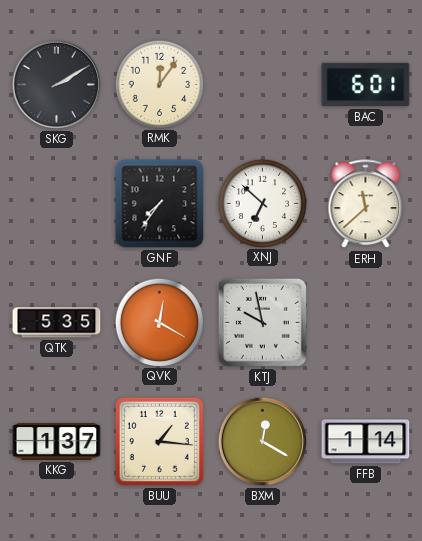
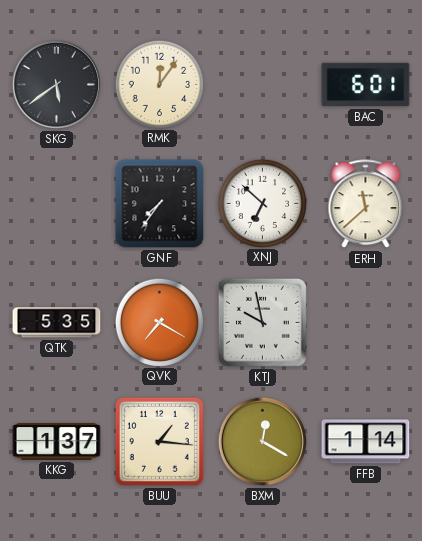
SKG: 2:10 -> 5:39 (56, 84)
QVK: 12:20 -> 7:20 (159, 322)
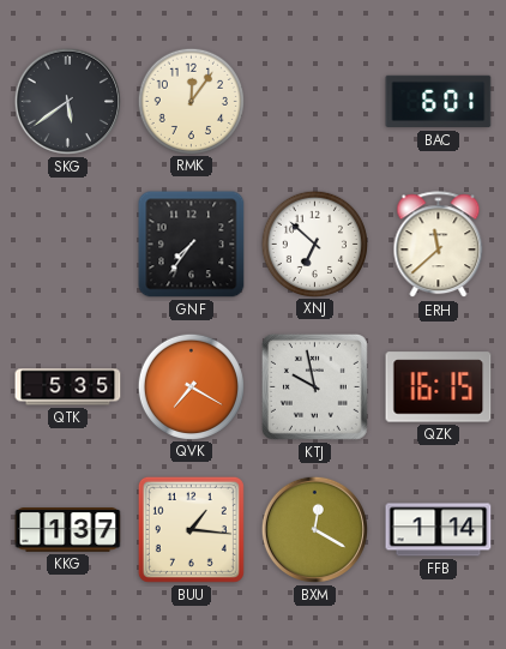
QZK: none -> 16:15 (439, 387)
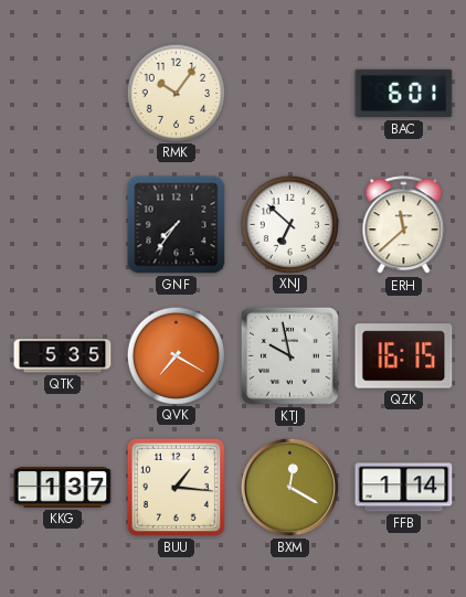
SKG: 5:39 -> none (67, 101)
RMK: 12:06 -> 10:06 (176, 93)
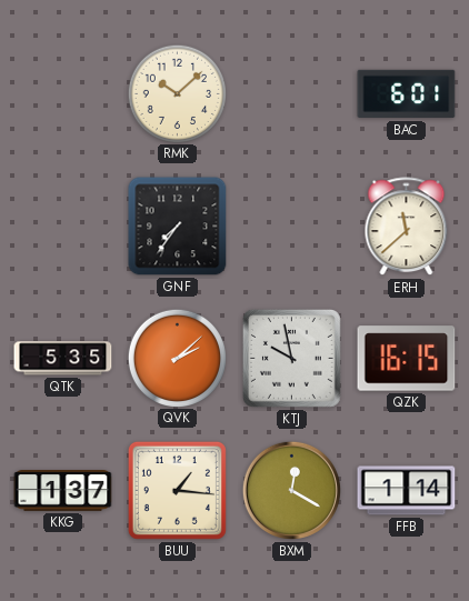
RMK: 10:06 -> 10:08 (177, 93)
XNJ: 6:52 -> none (289, 224)
QVK: 7:20 -> 2:08 (177, 358)
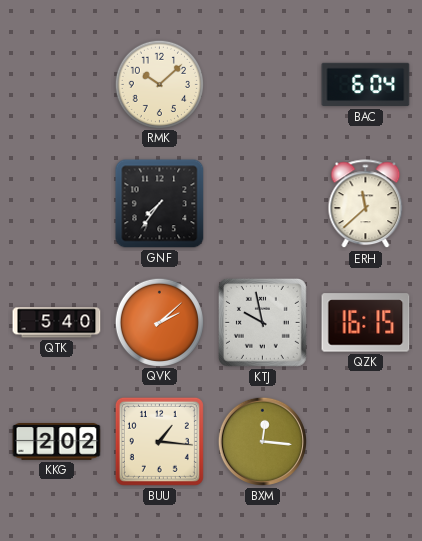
BAC: 6:01 -> 6:04 (366, 85)
QTK: 5:35 -> 5:40 (57, 323)
KKG: 1:37 -> 2:02 (57, 442)
BXM: 12:20 -> 12:16 (262, 441)
FFB: 1:14 -> none (407, 491)
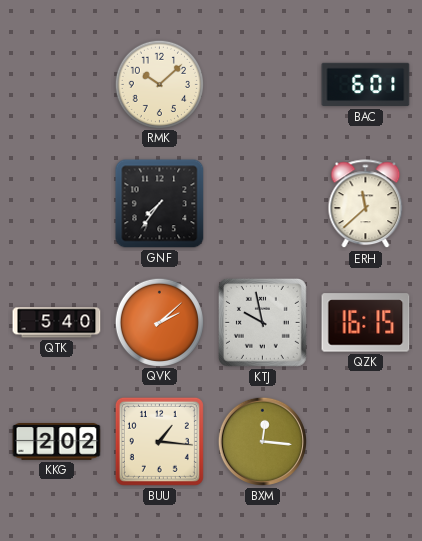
BAC: 6:04 -> 6:01 (366, 85)
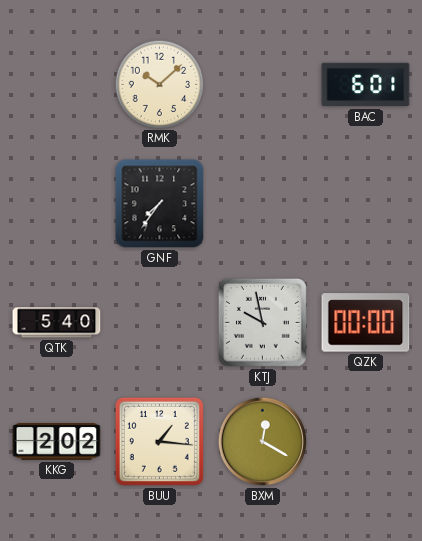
ERH: 11:38 -> none (366, 204)
QVK: 2:08 -> none (159, 322)
QZK: 16:15 -> 00:00 (366, 323)
BXM: 12:16 -> 12:20 (262, 441)
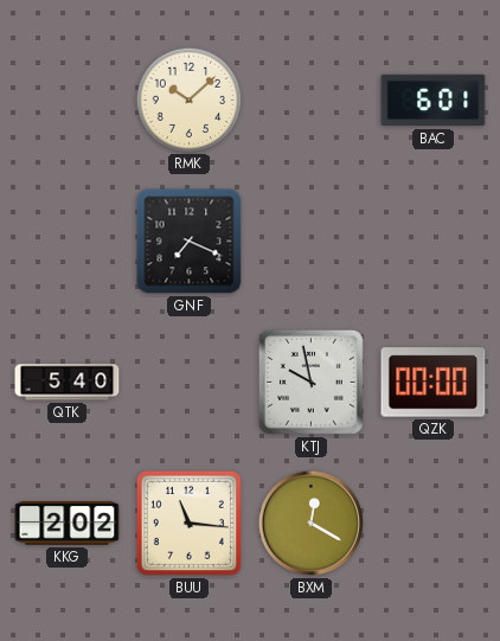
GNF: 7:36 -> 7:19 (190, 242)
BUU: 1:16 -> 11:16 (188, 523)
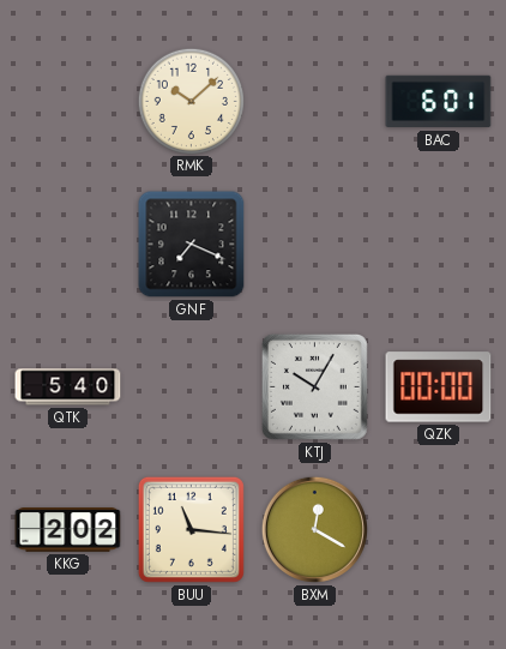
KTJ: 9:58 -> 10:05 (314, 386)
